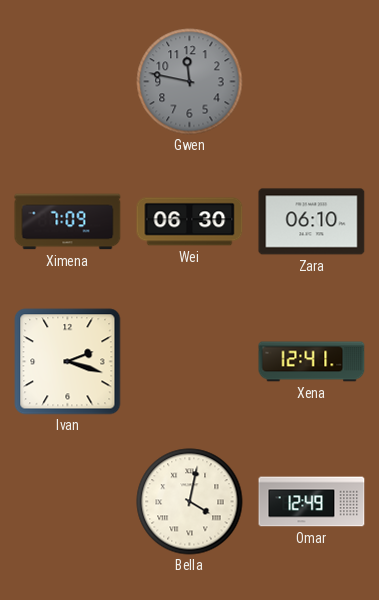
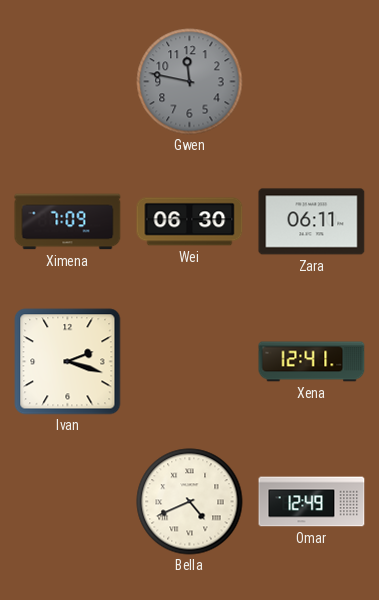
Zara: 06:10 -> 06:11 (312, 222)
Bella: 4:02 -> 4:41 (190, 502)
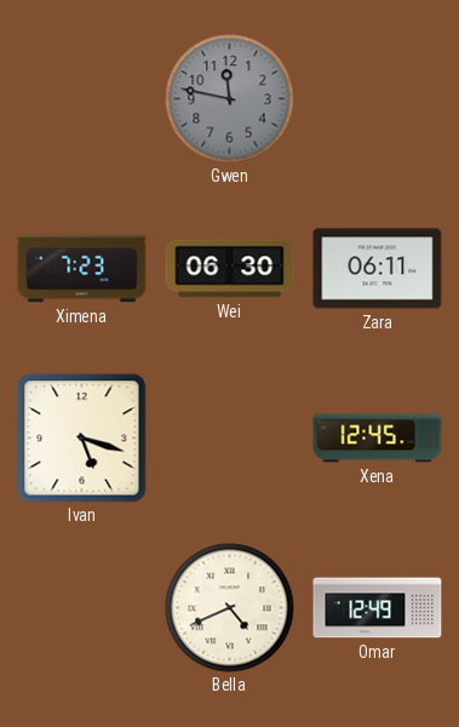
Ximena: 7:09 -> 7:23 (82, 269)
Ivan: 2:18 -> 5:18 (82, 439)
Xena: 12:41 -> 12:45 (378, 439)
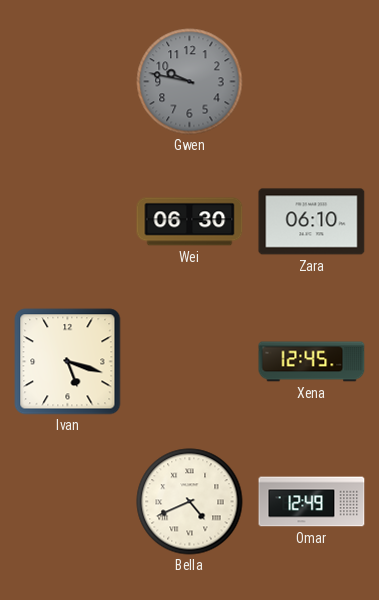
Gwen: 11:47 -> 9:47 (190, 82)
Ximena: 7:23 -> none (82, 269)
Zara: 06:11 -> 06:10 (312, 222)
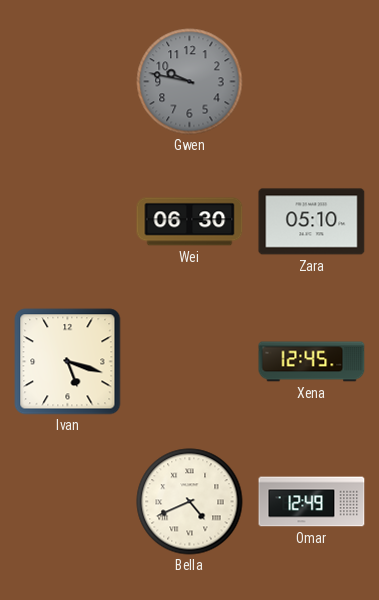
Zara: 06:10 -> 05:10 (312, 222)
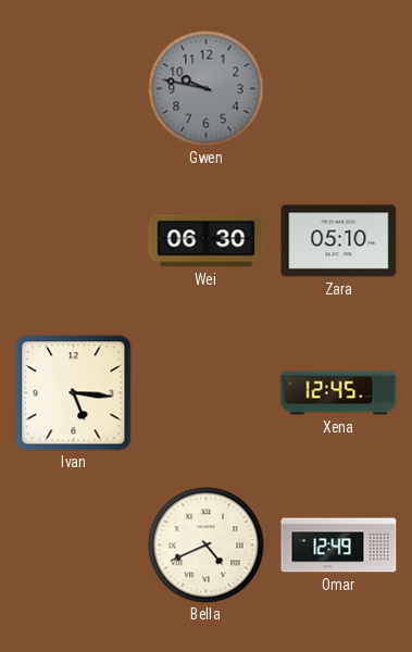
Ivan: 5:18 -> 5:16 (74, 393)
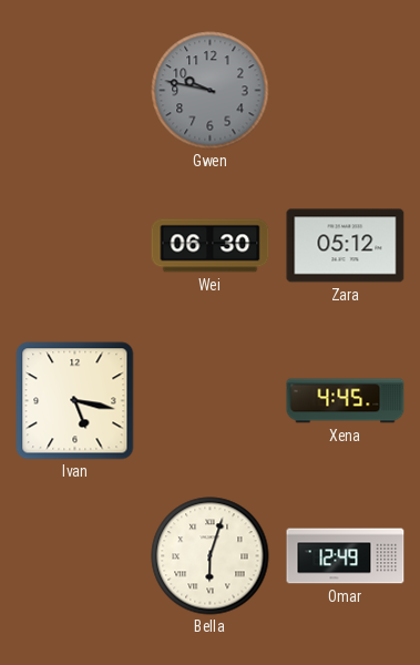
Zara: 05:10 -> 05:12 (346, 246)
Ivan: 5:16 -> 5:17 (75, 401)
Xena: 12:45 -> 4:45 (346, 401)
Bella: 4:41 -> 6:03 (211, 556)
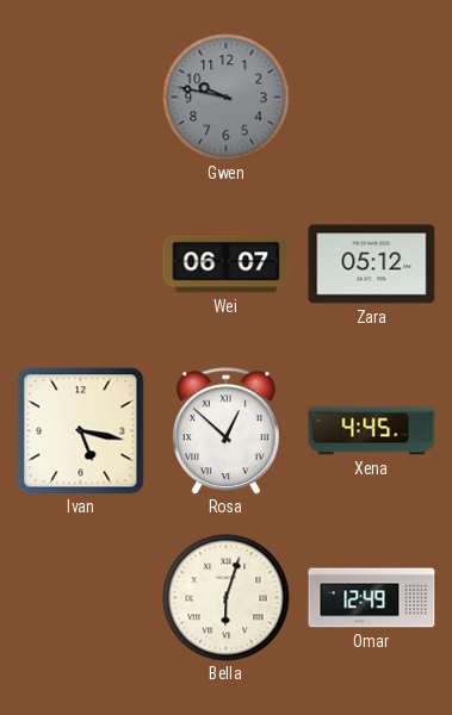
Wei: 06:30 -> 06:07 (227, 265)
Rosa: none -> 12:52 (225, 431)
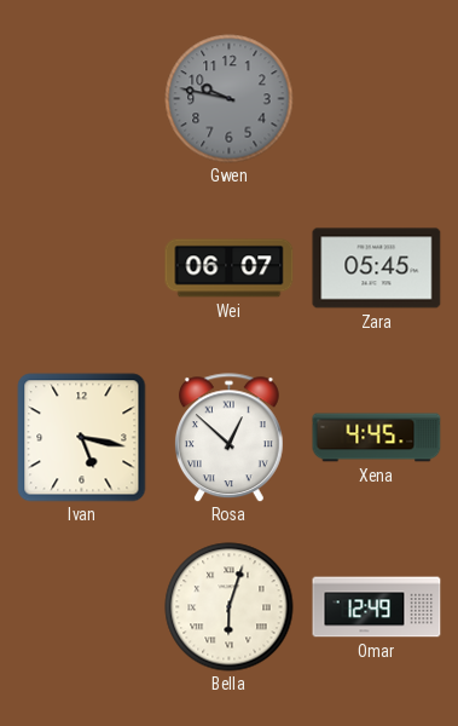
Zara: 05:12 -> 05:45 (377, 269)
